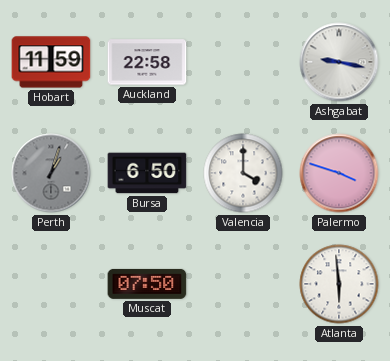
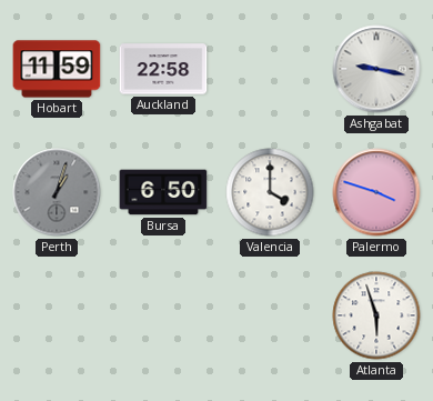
Muscat: 07:50 -> none (147, 284)
Atlanta: 5:59 -> 5:57 (376, 315)
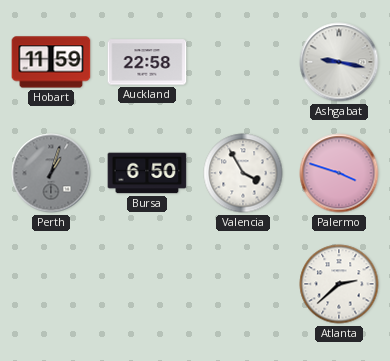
Valencia: 4:00 -> 3:55 (243, 173)
Atlanta: 5:57 -> 2:38 (339, 284)
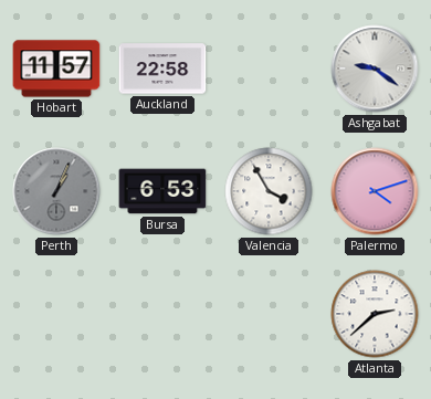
Hobart: 11:59 -> 11:57 (56, 69)
Ashgabat: 9:17 -> 9:21 (375, 69)
Perth: 1:03 -> 1:04 (56, 191)
Bursa: 6:50 -> 6:53 (162, 191)
Palermo: 3:48 -> 4:12 (375, 191)
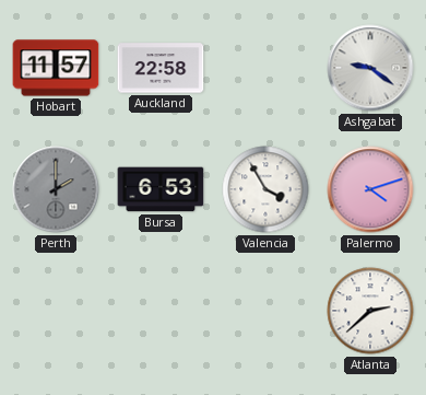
Perth: 1:04 -> 2:00 (56, 189)
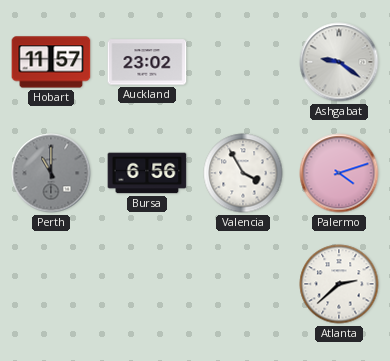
Auckland: 22:58 -> 23:02 (147, 62)
Perth: 2:00 -> 11:00 (51, 173)
Bursa: 6:53 -> 6:56 (147, 173)
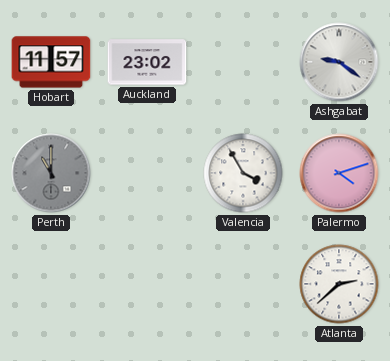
Bursa: 6:56 -> none (147, 173)
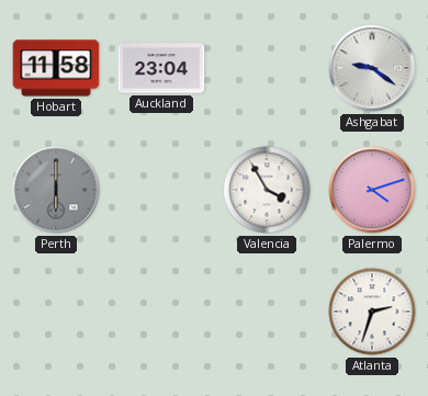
Hobart: 11:57 -> 11:58 (56, 68)
Auckland: 23:02 -> 23:04 (161, 68)
Perth: 11:00 -> 6:00 (56, 190)
Atlanta: 2:38 -> 2:33 (372, 312)
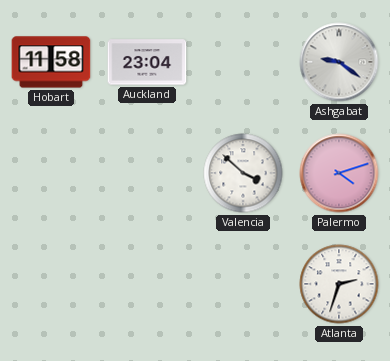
Perth: 6:00 -> none (56, 190)
Valencia: 3:55 -> 3:52 (243, 173)
